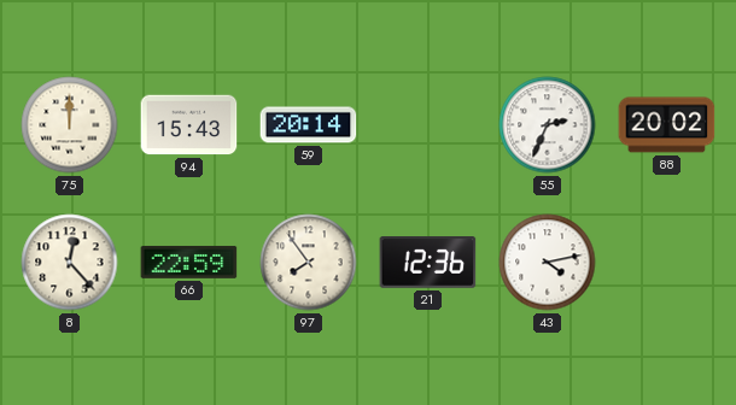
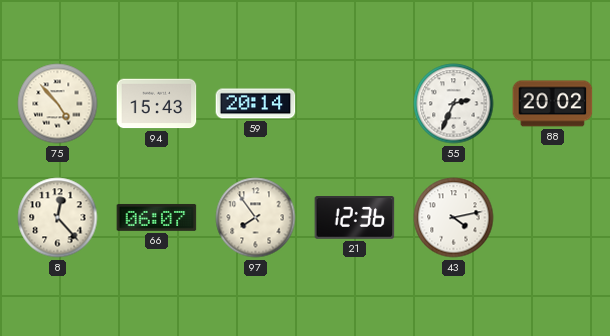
75: 12:00 -> 4:53 (58, 104)
66: 22:59 -> 06:07 (157, 217)
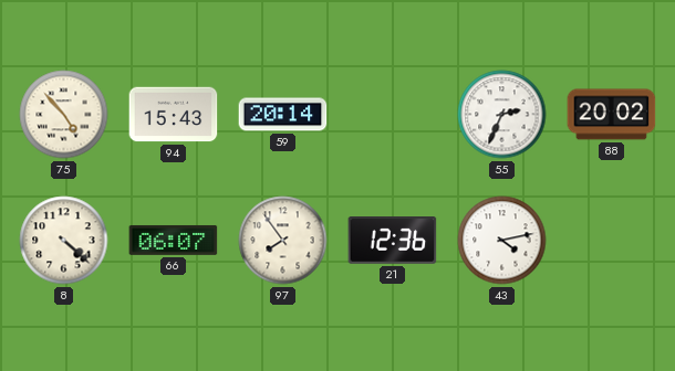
8: 12:23 -> 4:22 (64, 241)
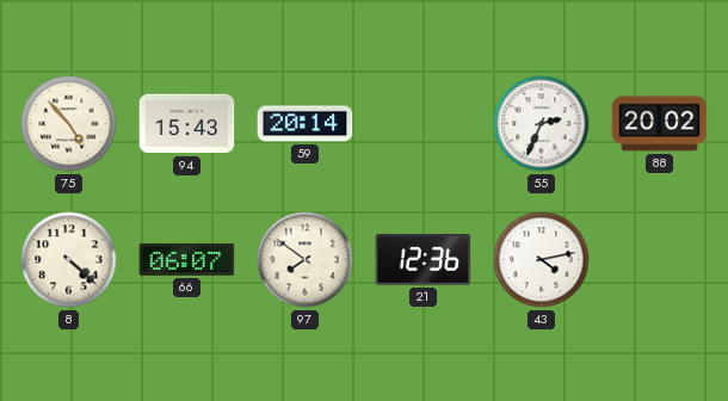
97: 7:54 -> 7:51 (306, 260)
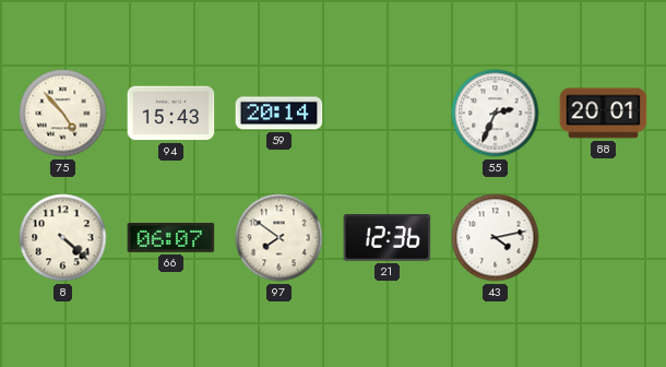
88: 20:02 -> 20:01 (604, 114)
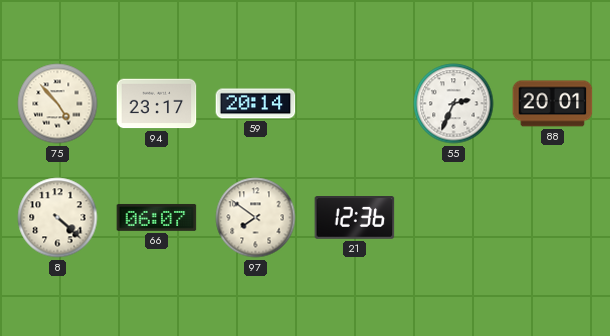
94: 15:43 -> 23:17 (157, 104)
43: 4:13 -> none (496, 238)
